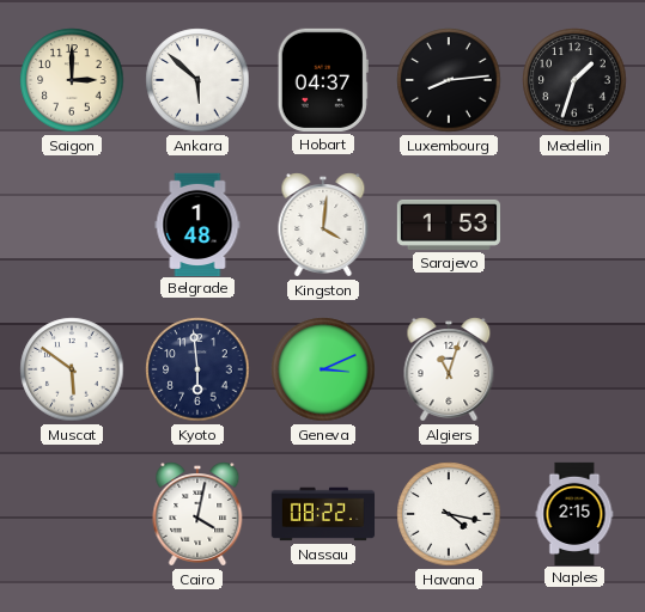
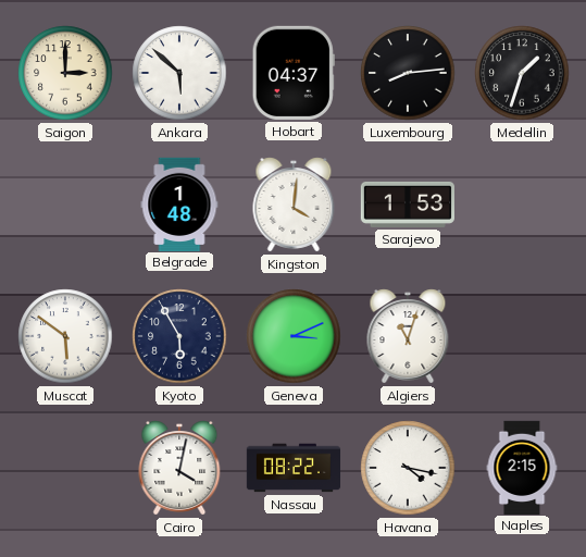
Kyoto: 5:59 -> 5:55 (179, 336)
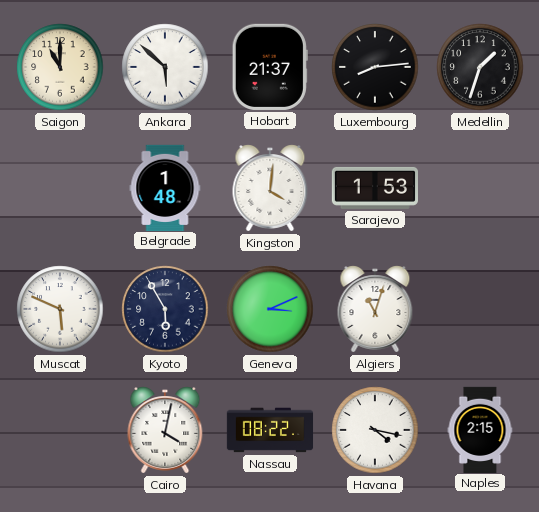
Saigon: 3:00 -> 11:00 (60, 67)
Hobart: 04:37 -> 21:37 (270, 67)
Muscat: 5:51 -> 5:49 (60, 309)
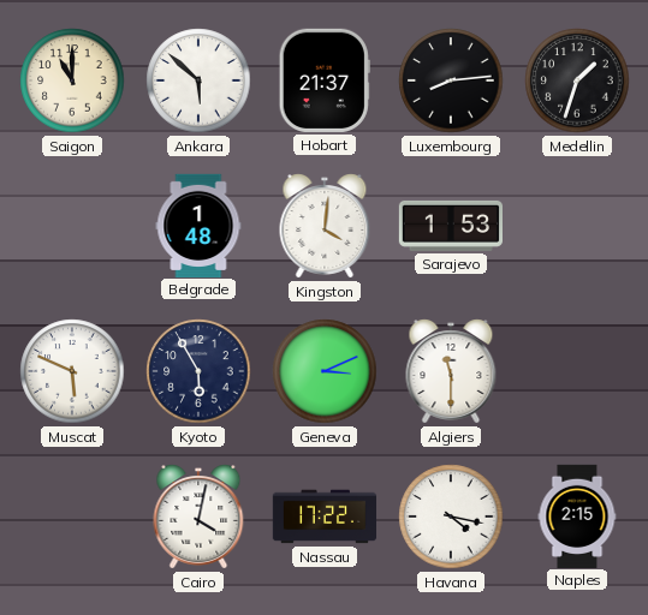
Algiers: 11:03 -> 11:30 (451, 371)
Nassau: 08:22 -> 17:22 (325, 517)
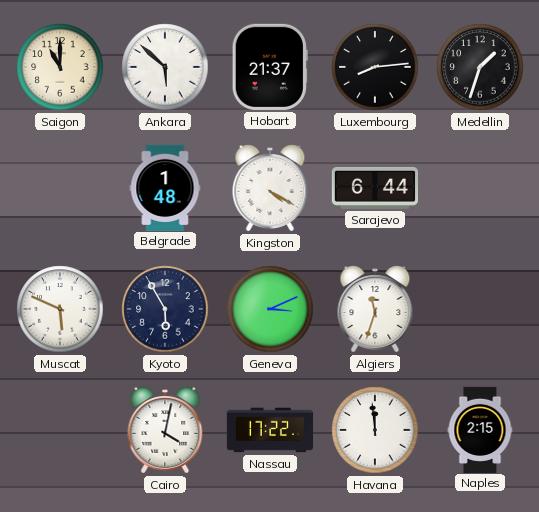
Kingston: 4:01 -> 4:20 (270, 188)
Sarajevo: 1:53 -> 6:44 (374, 188)
Algiers: 11:30 -> 11:33 (375, 309)
Havana: 4:17 -> 11:59 (375, 430)
